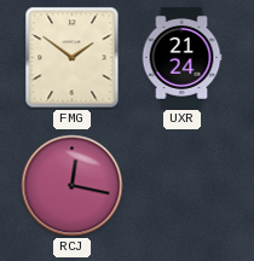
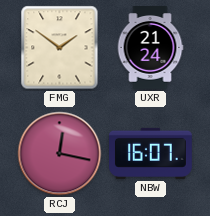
NBW: none -> 16:07 (151, 153)
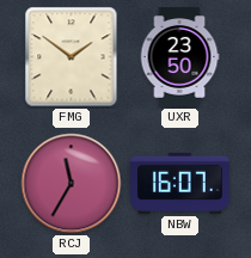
UXR: 21:24 -> 23:50 (179, 57)
RCJ: 12:17 -> 11:35 (72, 184)
